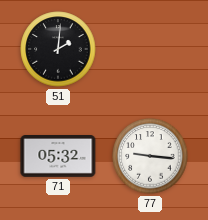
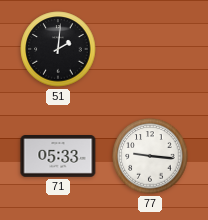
71: 05:32 -> 05:33 (58, 157)
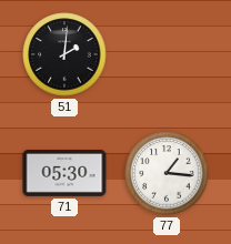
71: 05:33 -> 05:30 (64, 174)
77: 9:16 -> 1:16 (167, 173)
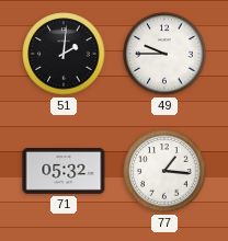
49: none -> 9:45 (164, 54)
71: 05:30 -> 05:32 (64, 172)
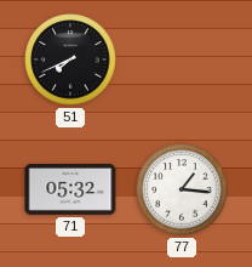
51: 2:01 -> 7:41 (70, 59)
49: 9:45 -> none (164, 54)
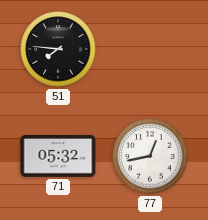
51: 7:41 -> 7:46 (58, 49)
77: 1:16 -> 12:43 (150, 156)
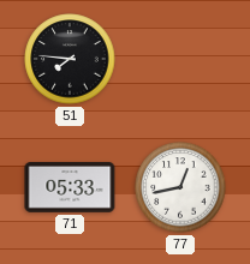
71: 05:32 -> 05:33 (70, 188)
